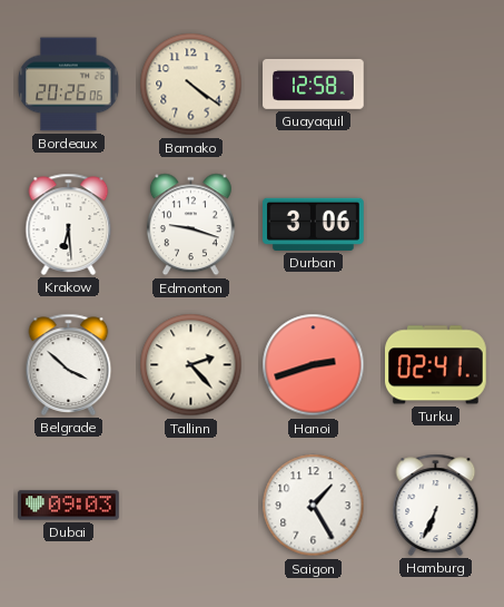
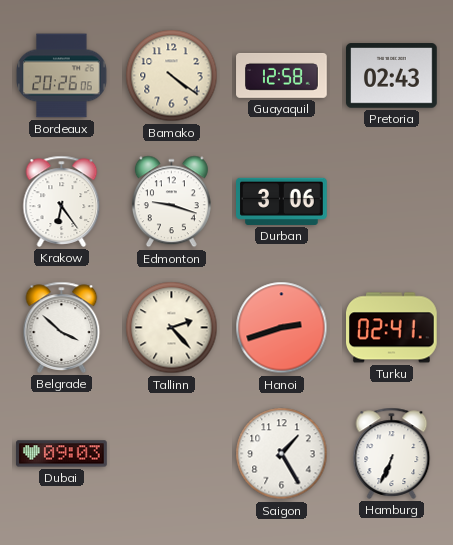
Pretoria: none -> 02:43 (392, 76)
Krakow: 6:29 -> 6:24 (62, 201)
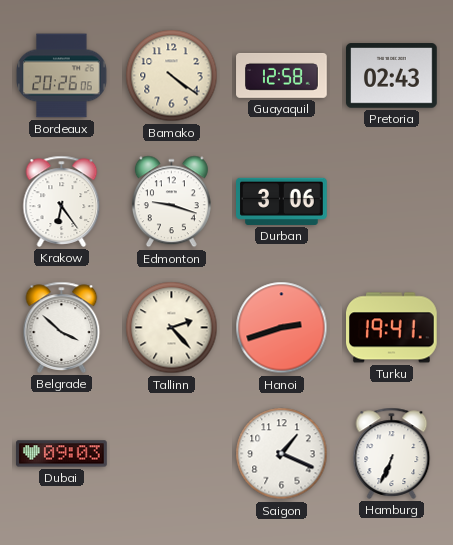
Turku: 02:41 -> 19:41 (392, 328)
Saigon: 1:25 -> 1:19 (282, 454)
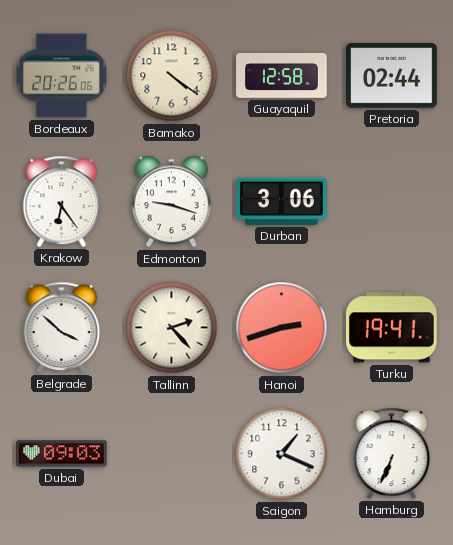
Pretoria: 02:43 -> 02:44 (392, 76)
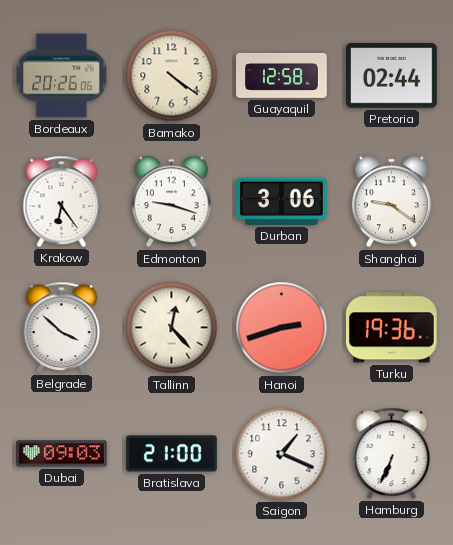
Shanghai: none -> 9:21 (391, 202)
Tallinn: 2:23 -> 12:23 (172, 328)
Turku: 19:41 -> 19:36 (392, 328)
Bratislava: none -> 21:00 (172, 454)
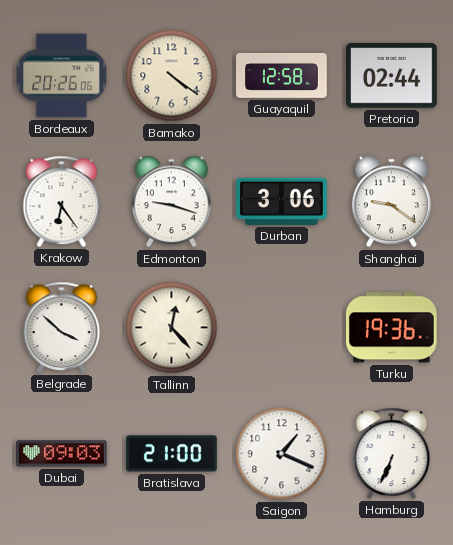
Hanoi: 2:42 -> none (282, 328)
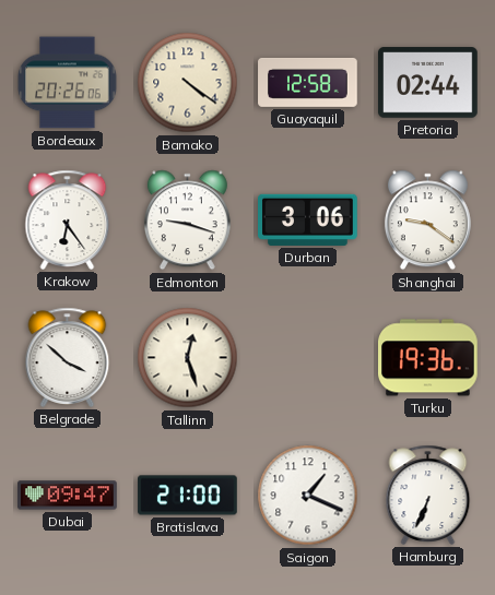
Tallinn: 12:23 -> 12:27 (188, 358)
Dubai: 09:03 -> 09:47 (68, 496)
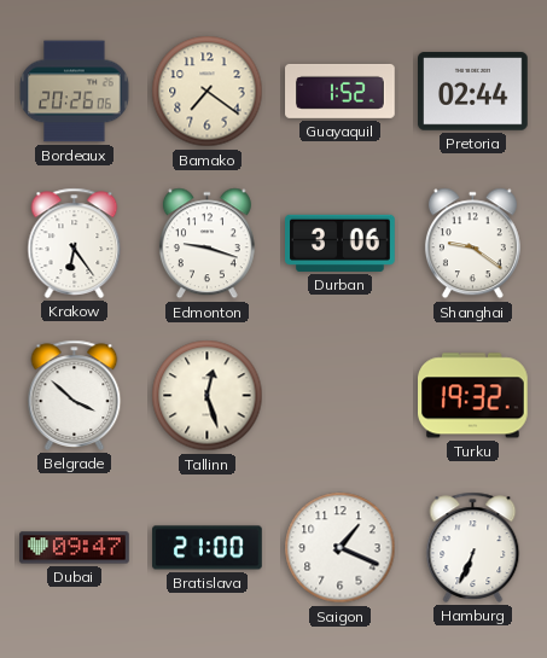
Bamako: 4:21 -> 7:21 (208, 92)
Guayaquil: 12:58 -> 1:52 (341, 91)
Turku: 19:36 -> 19:32 (473, 396)
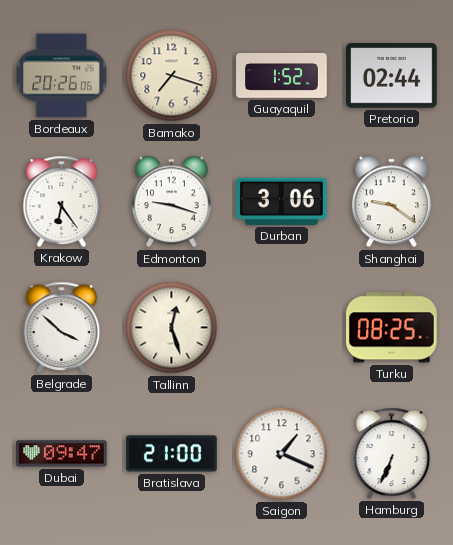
Bamako: 7:21 -> 7:18 (172, 76)
Turku: 19:32 -> 08:25 (392, 328)
